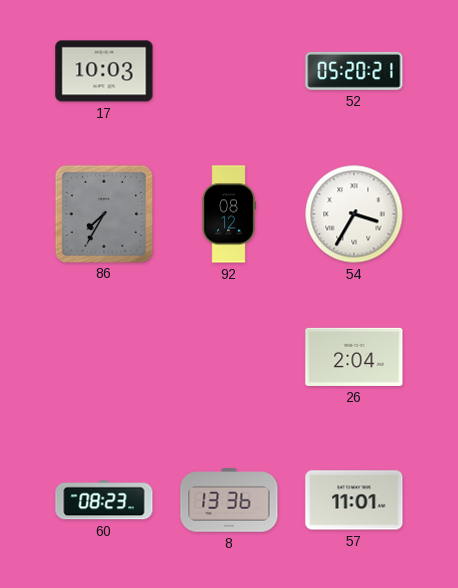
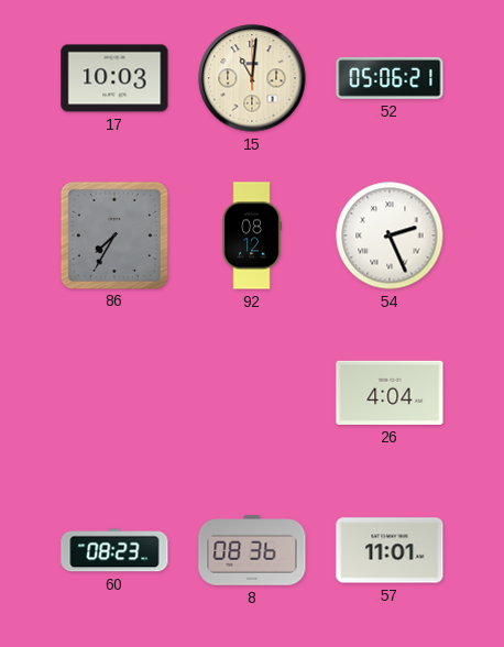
15: none -> 11:01 (252, 78)
52: 05:20 -> 05:06 (390, 78)
54: 3:35 -> 2:26 (390, 235)
26: 2:04 -> 4:04 (390, 393)
8: 13:36 -> 08:36 (252, 550)
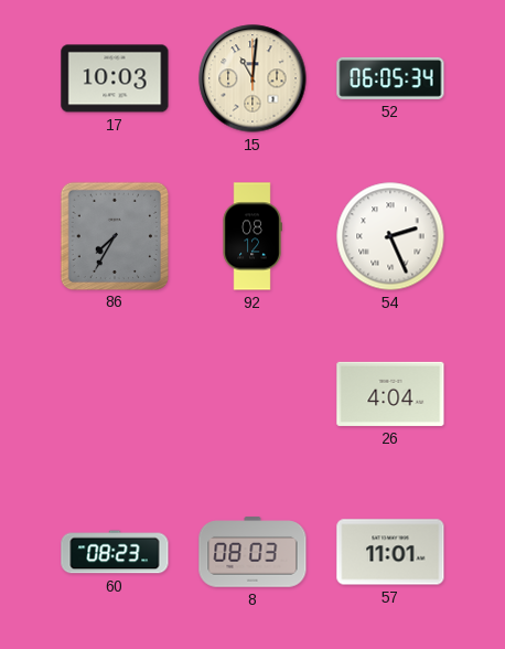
52: 05:06 -> 06:05 (390, 78)
8: 08:36 -> 08:03 (253, 552)
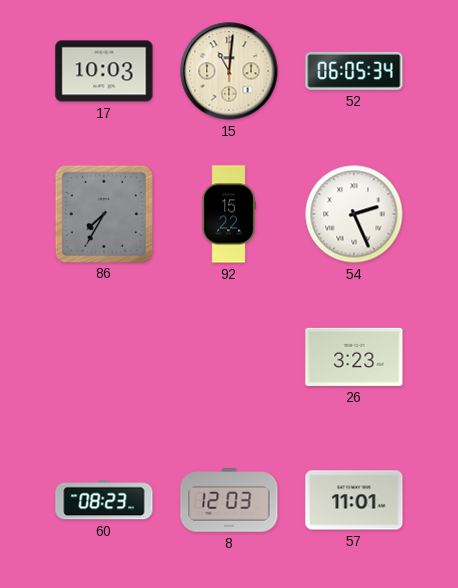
92: 08:12 -> 15:22 (229, 214)
26: 4:04 -> 3:23 (354, 357)
8: 08:03 -> 12:03 (229, 500)
